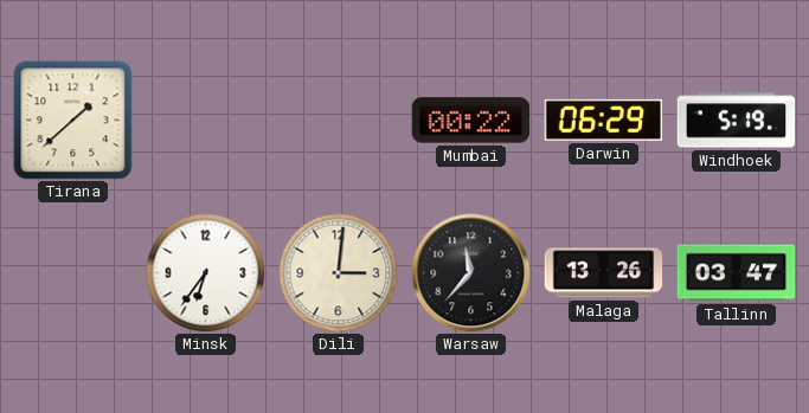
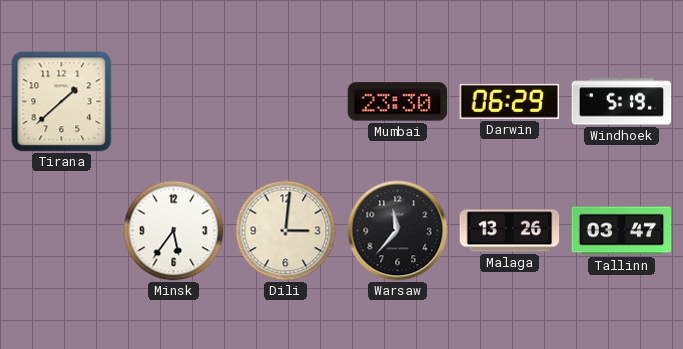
Mumbai: 00:22 -> 23:30 (398, 102)
Minsk: 6:36 -> 5:36 (174, 231)
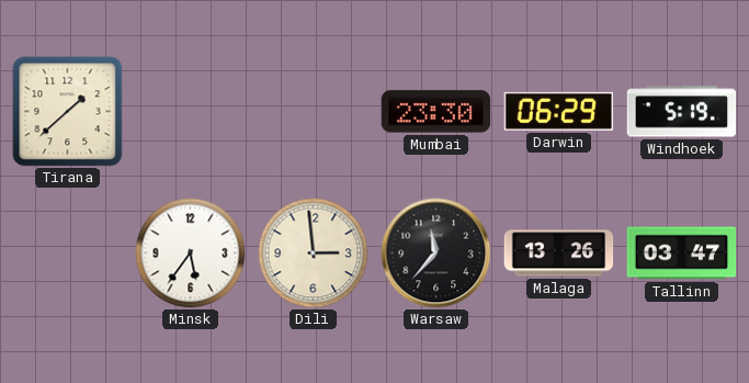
Dili: 3:01 -> 2:59 (314, 254)
